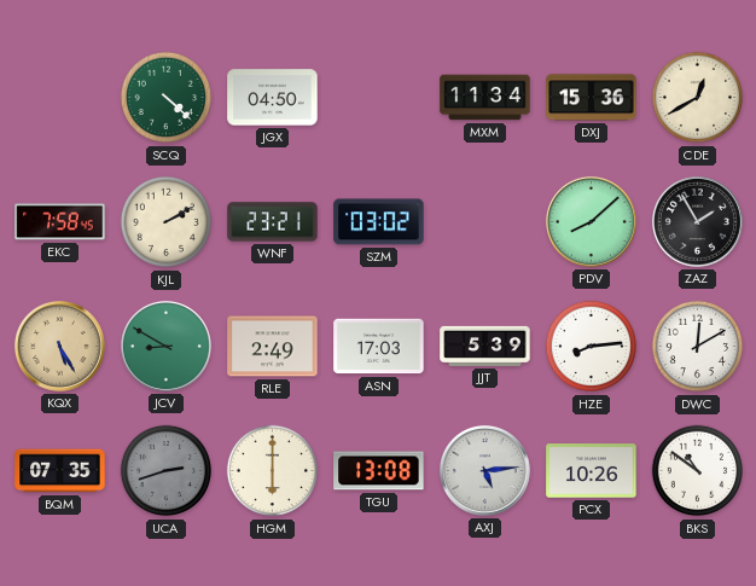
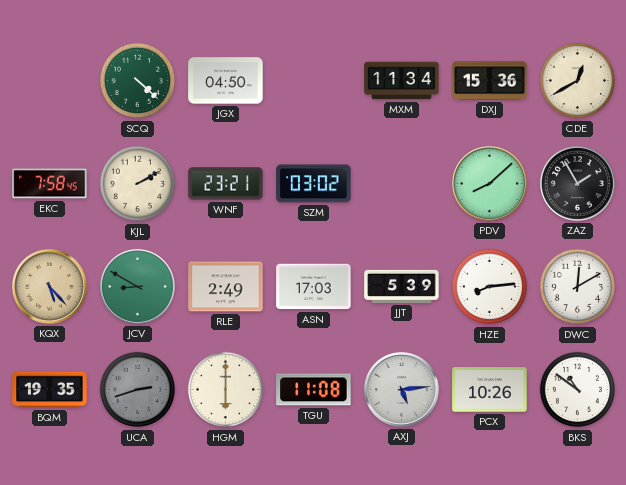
KQX: 5:25 -> 5:23 (49, 286)
BQM: 07:35 -> 19:35 (50, 390)
TGU: 13:08 -> 11:08 (314, 390)
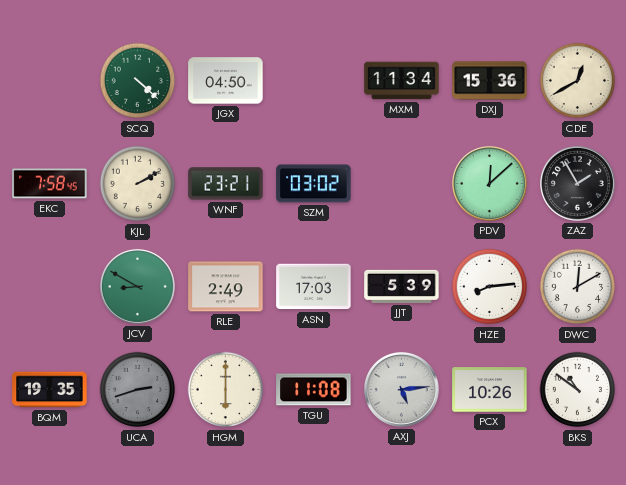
PDV: 8:08 -> 12:08 (489, 183)
KQX: 5:23 -> none (49, 286)
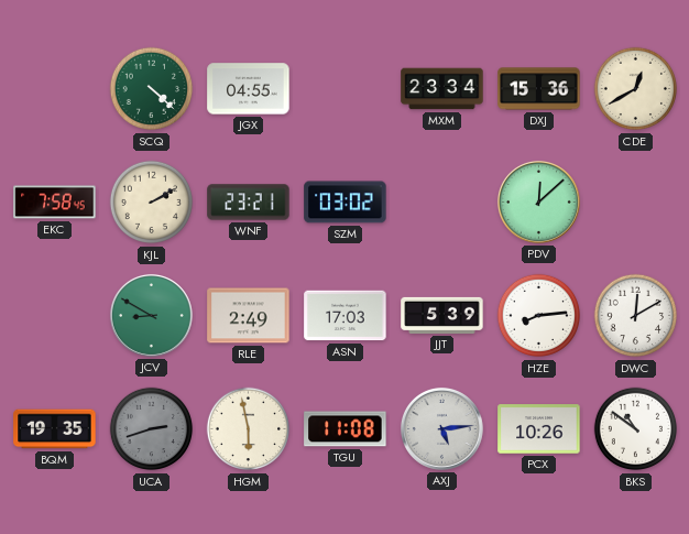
JGX: 04:50 -> 04:55 (249, 89)
MXM: 11:34 -> 23:34 (442, 89)
ZAZ: 1:55 -> none (577, 183)
HGM: 6:00 -> 5:58 (249, 429)
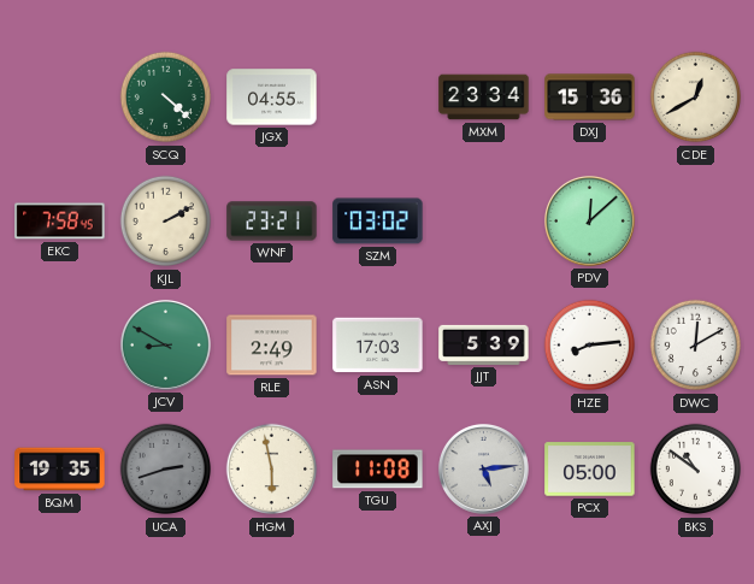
PCX: 10:26 -> 05:00 (590, 470)
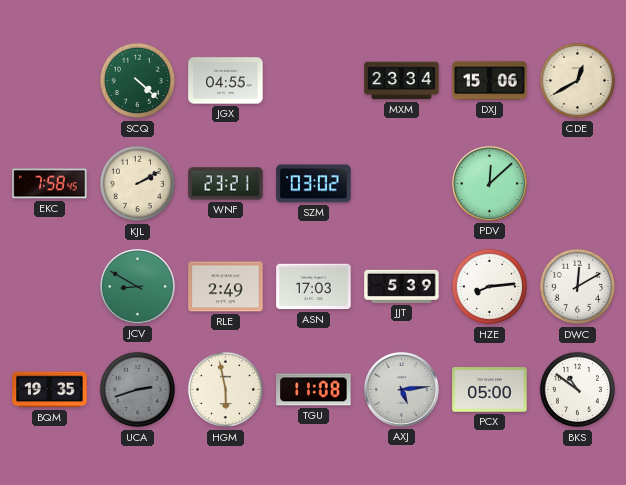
DXJ: 15:36 -> 15:06 (490, 81)
